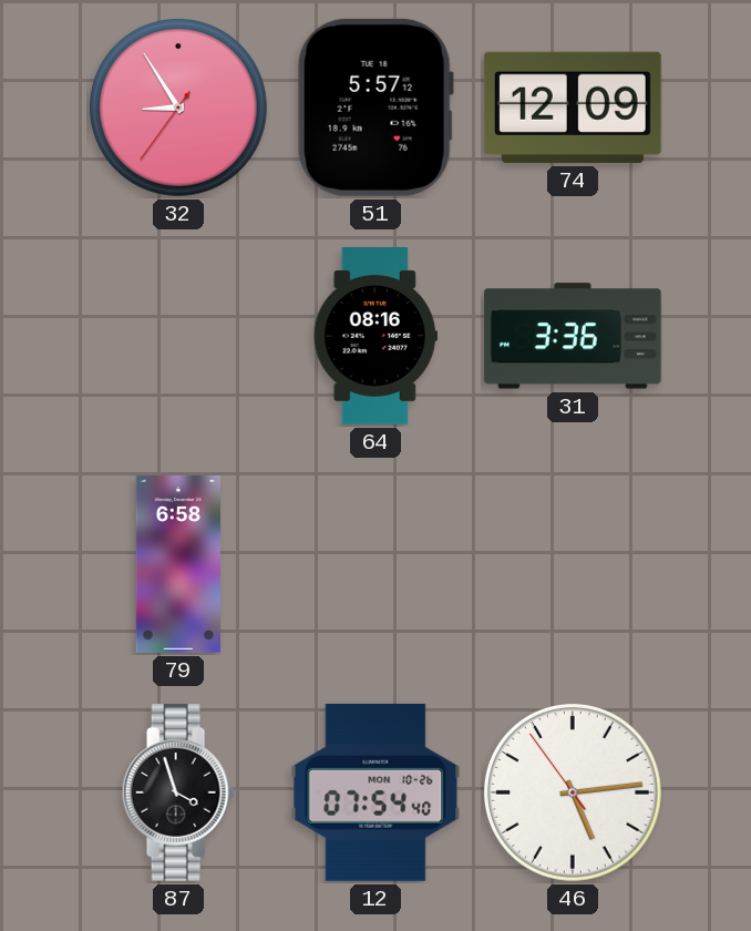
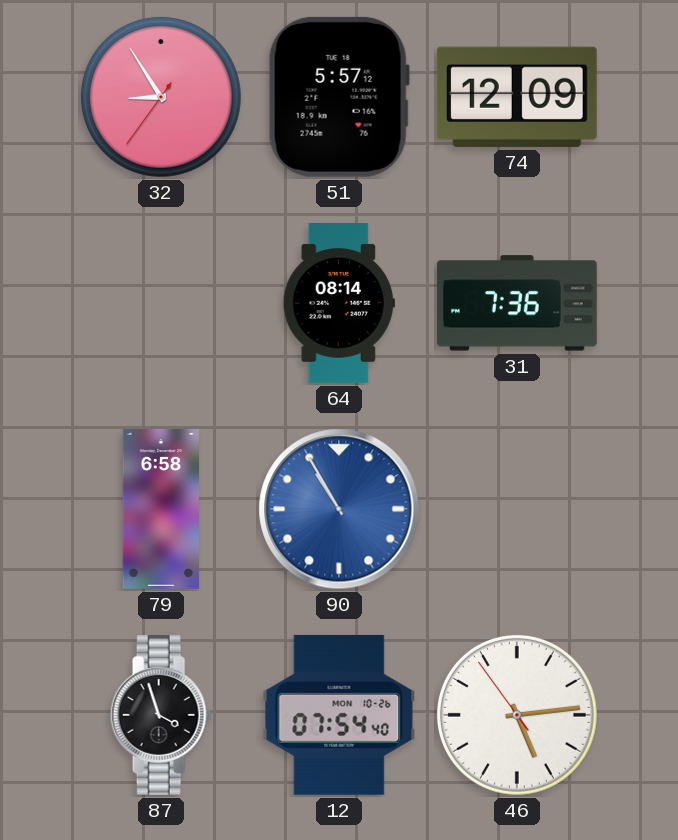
64: 08:16 -> 08:14 (339, 304)
31: 3:36 -> 7:36 (517, 303)
90: none -> 10:55 (339, 509)
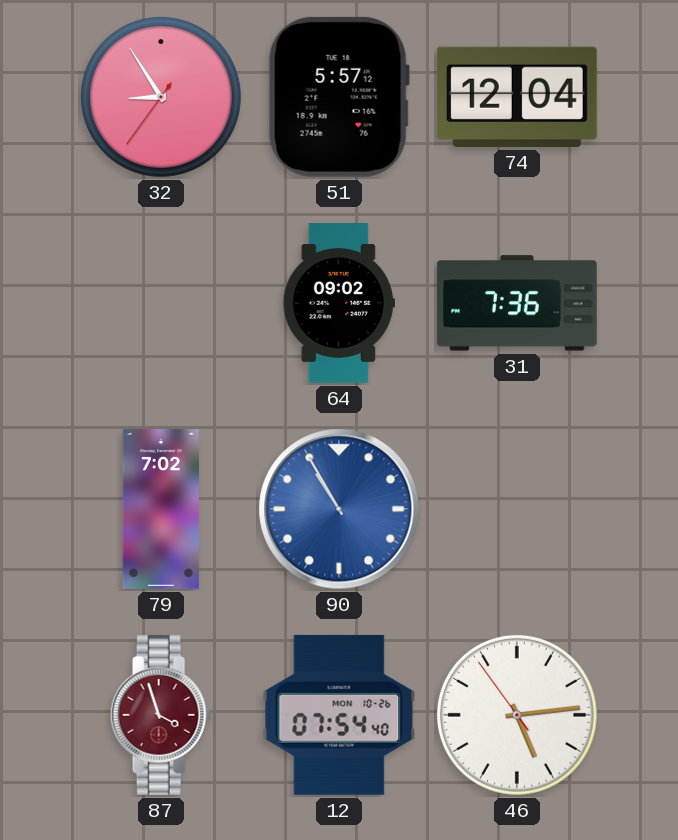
74: 12:09 -> 12:04 (517, 97)
64: 08:14 -> 09:02 (339, 304)
79: 6:58 -> 7:02 (161, 509)
87 dial: black -> burgundy (161, 715)
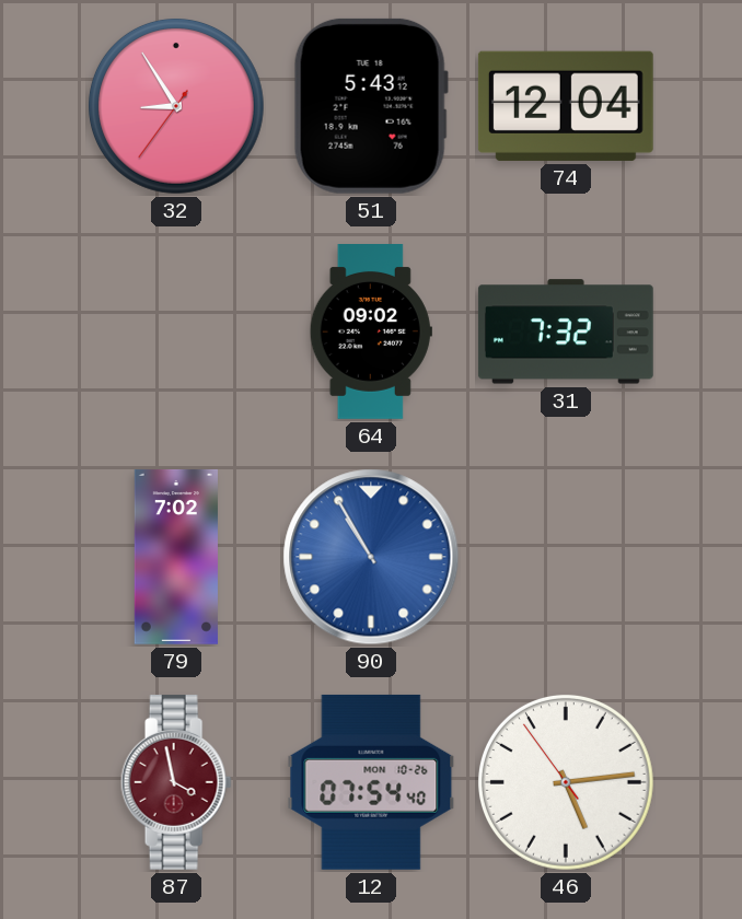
51: 5:57 -> 5:43 (371, 106)
31: 7:36 -> 7:32 (566, 331)
87: 3:57 -> 3:58 (176, 782)
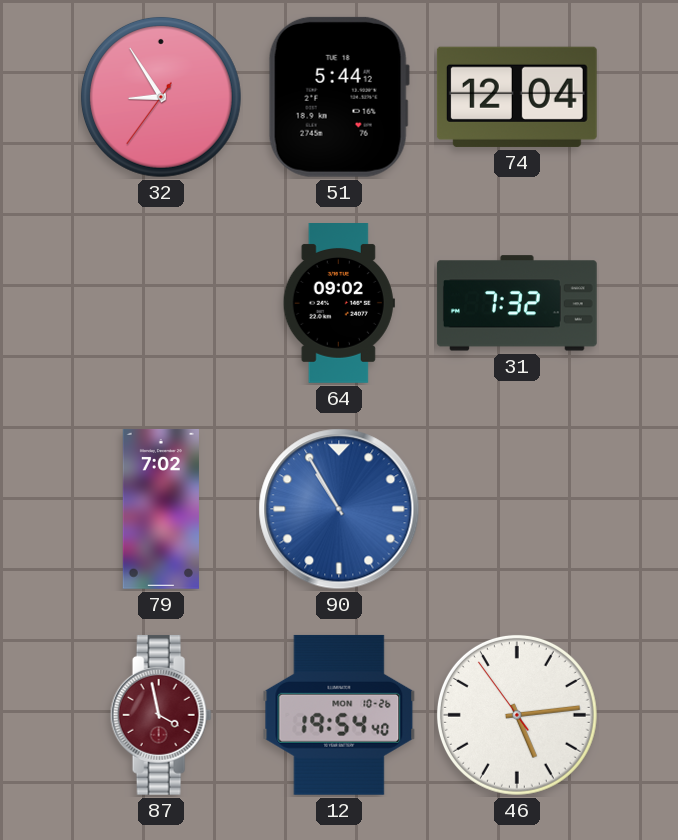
51: 5:43 -> 5:44 (339, 97)
12: 07:54 -> 19:54 (339, 715)
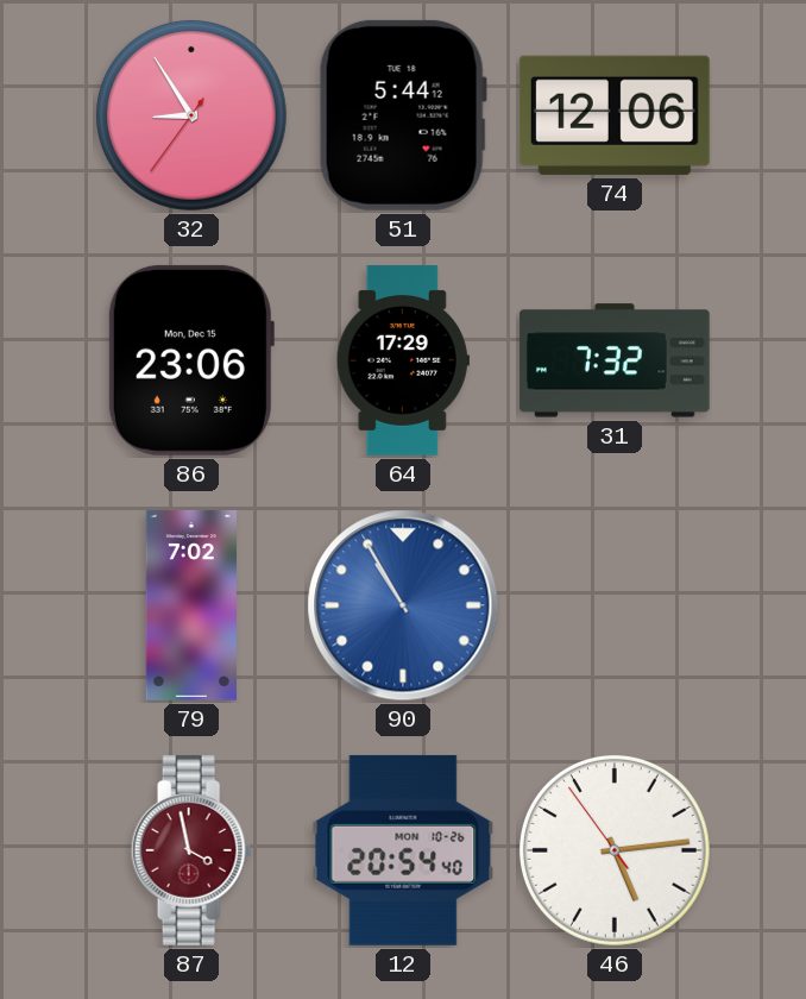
74: 12:04 -> 12:06 (615, 115)
86: none -> 23:06 (191, 360)
64: 09:02 -> 17:29 (403, 362)
12: 19:54 -> 20:54 (403, 850)
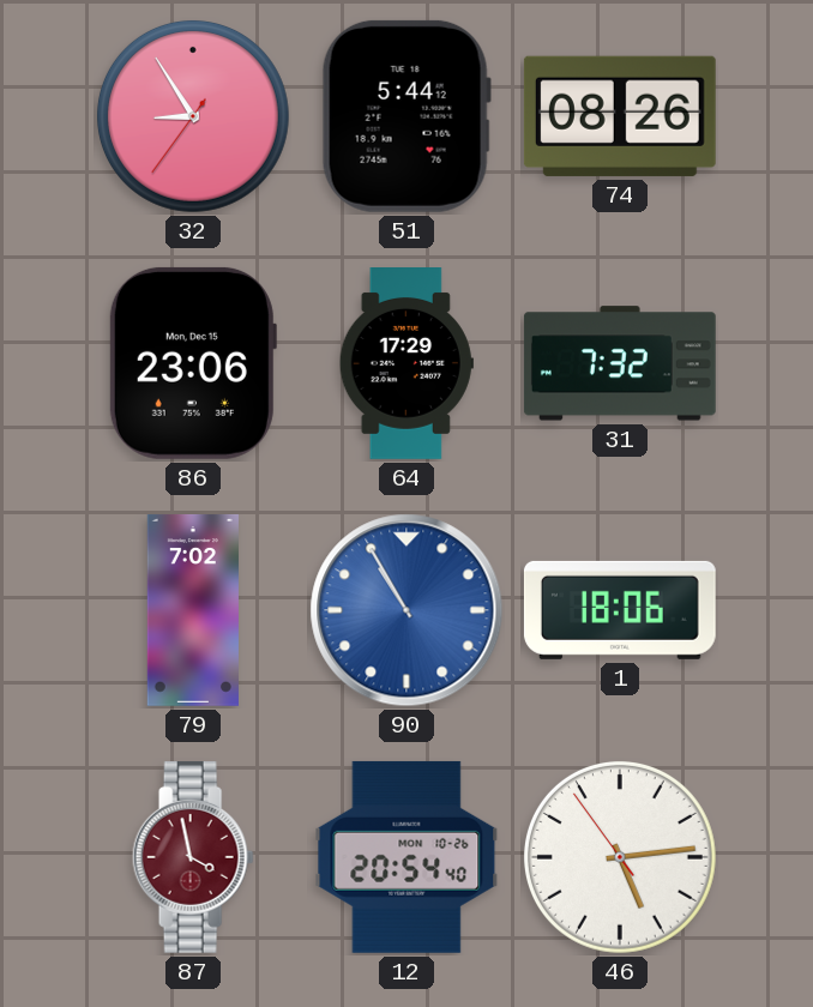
74: 12:06 -> 08:26 (620, 116)
1: none -> 18:06 (620, 610)
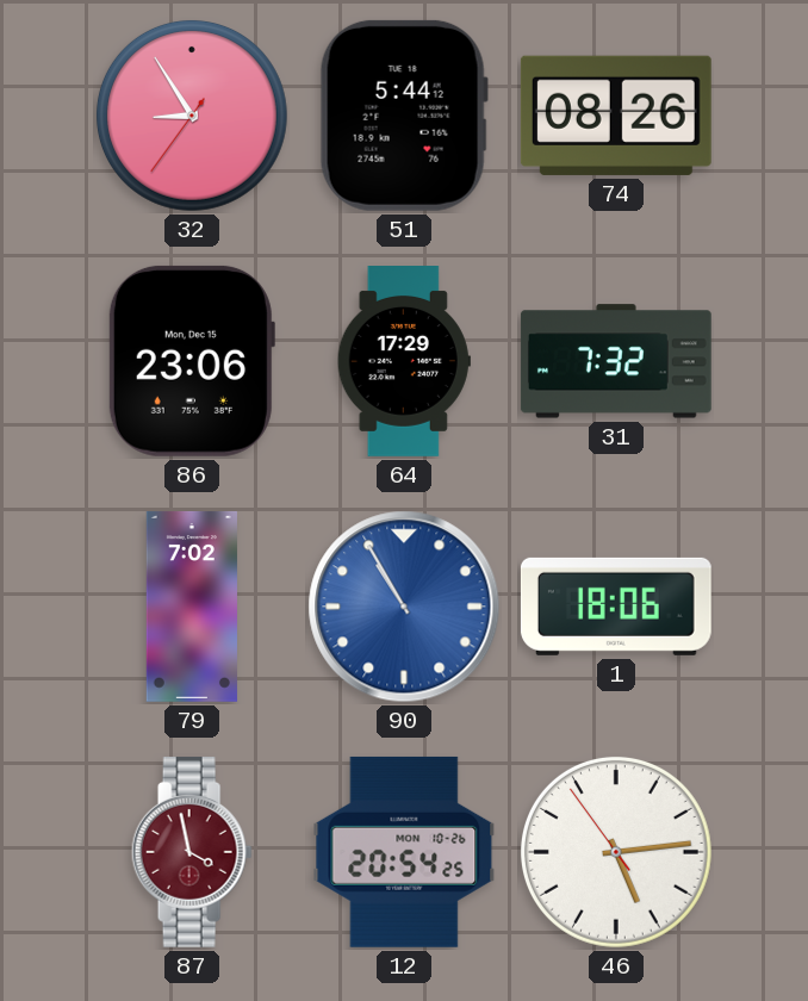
12: 20:54:40 -> 20:54:25 (404, 852)
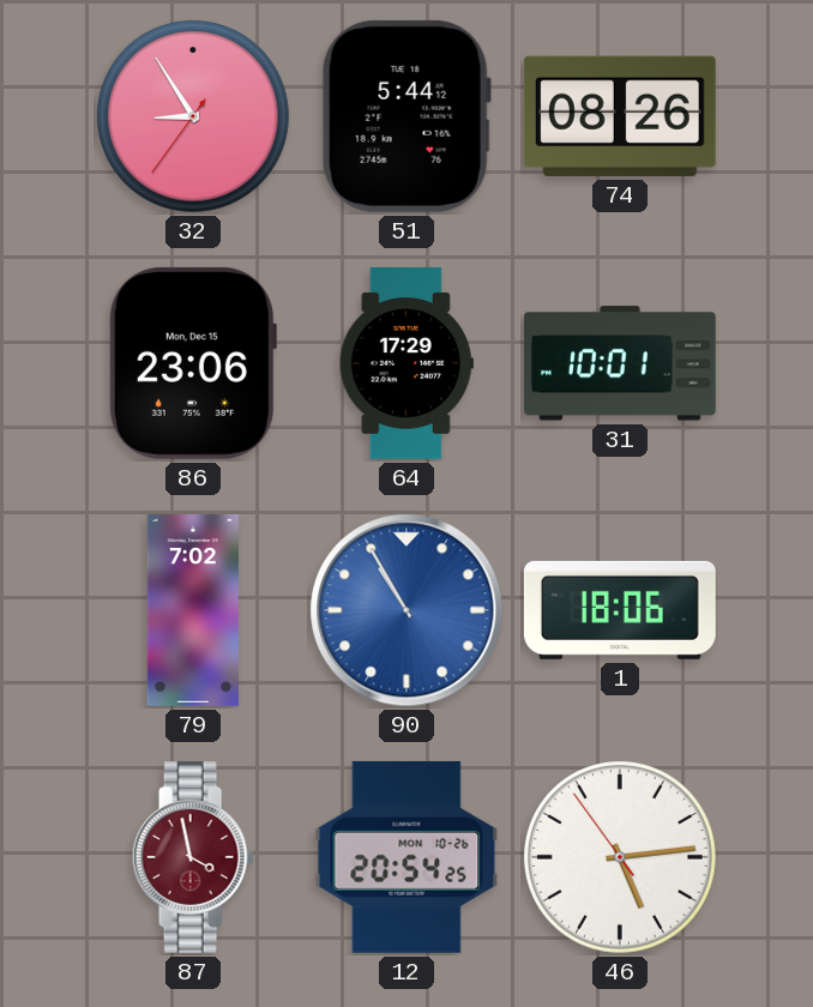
31: 7:32 -> 10:01 (620, 363)
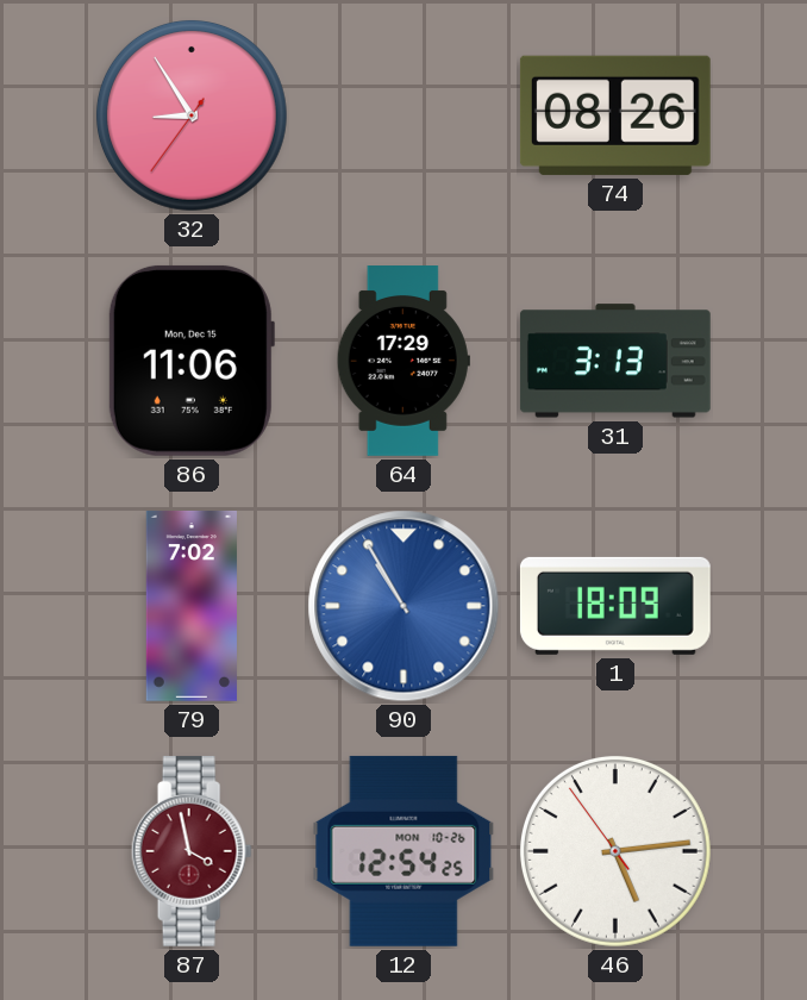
51: 5:44 -> none (406, 116)
86: 23:06 -> 11:06 (192, 361)
31: 10:01 -> 3:13 (615, 361)
1: 18:06 -> 18:09 (615, 606)
12: 20:54 -> 12:54 (403, 851)
